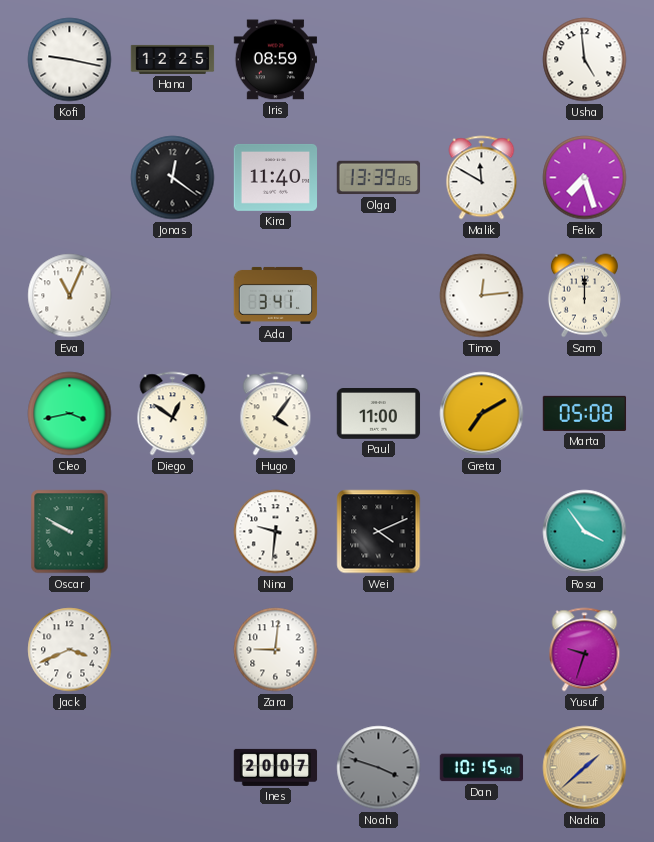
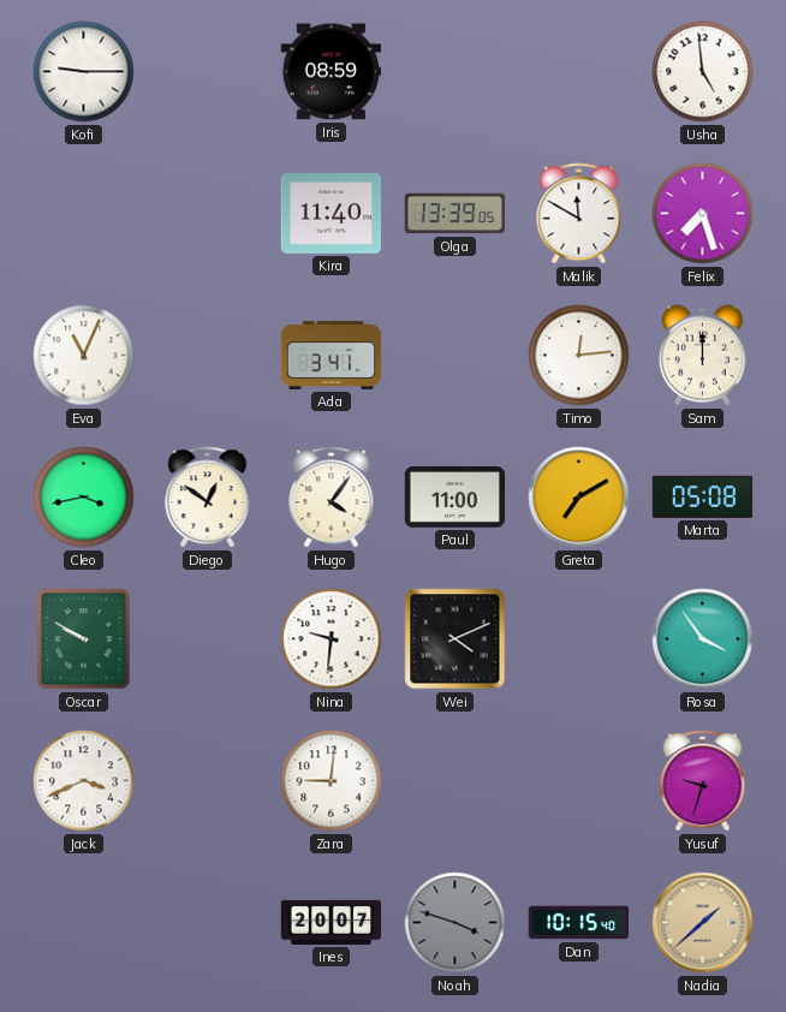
Kofi: 9:17 -> 9:15 (84, 72)
Hana: 12:25 -> none (173, 59)
Jonas: 12:21 -> none (173, 178)
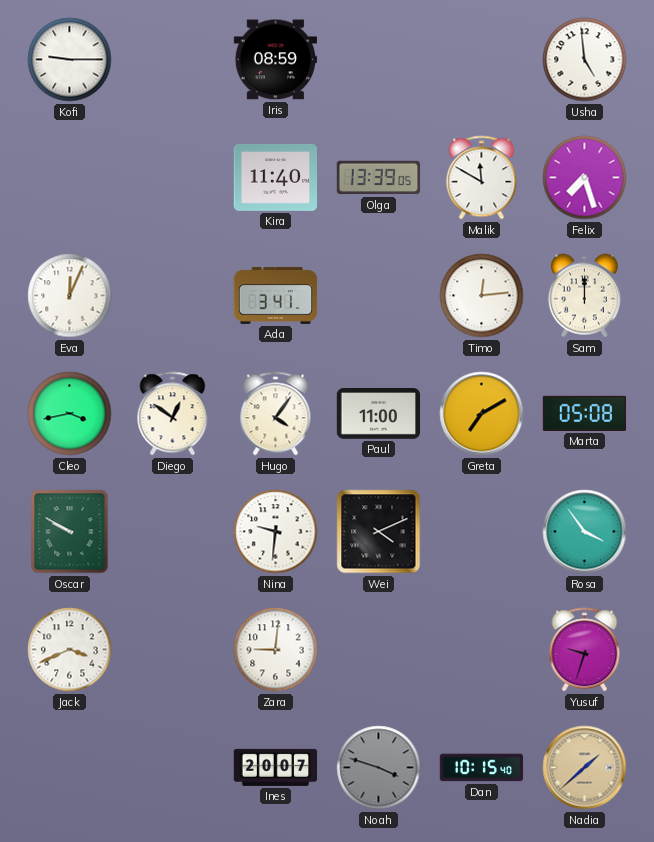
Eva: 11:04 -> 12:04 (70, 296)
